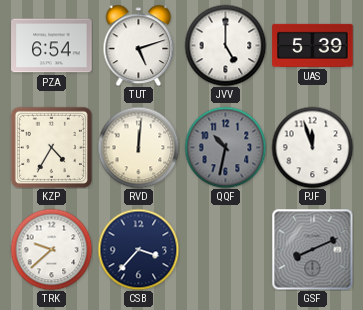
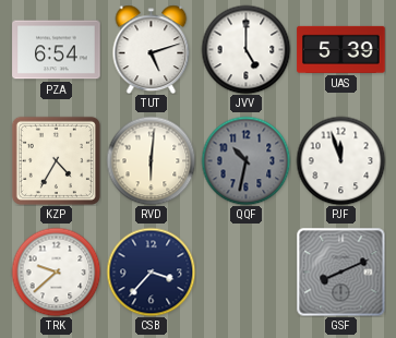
RVD: 12:01 -> 6:01 (151, 160)
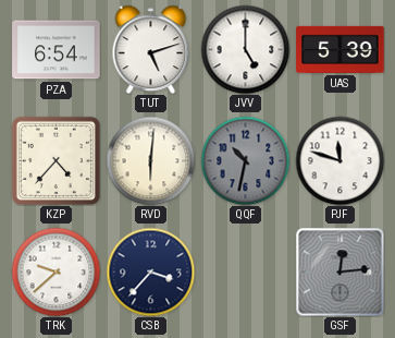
KZP: 4:35 -> 4:37 (55, 160)
PJF: 11:57 -> 11:48 (340, 160)
GSF: 8:11 -> 12:14 (340, 271)
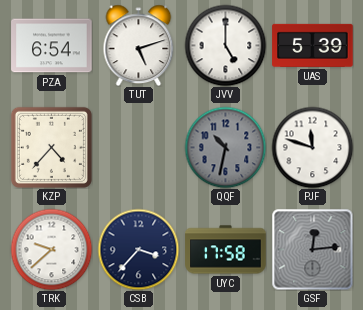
RVD: 6:01 -> none (150, 160)
UYC: none -> 17:58 (226, 250)
